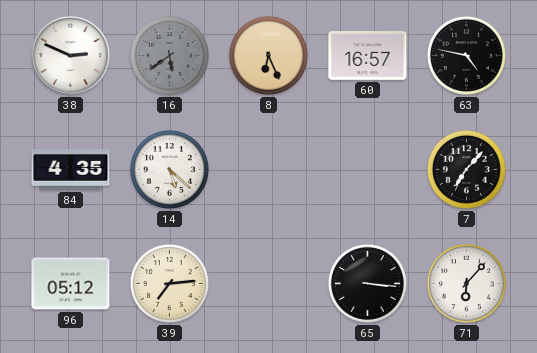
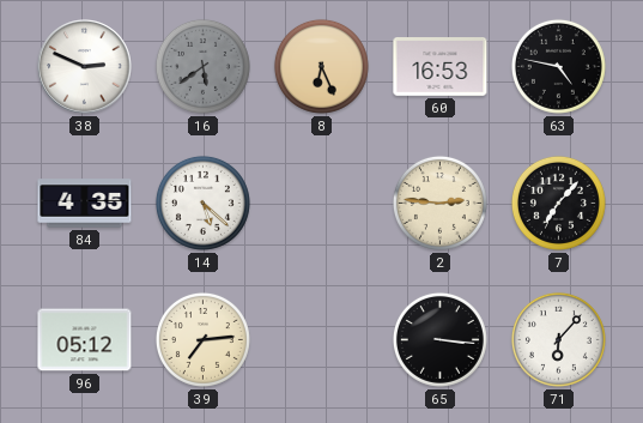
60: 16:57 -> 16:53 (441, 67)
2: none -> 2:46 (439, 203)
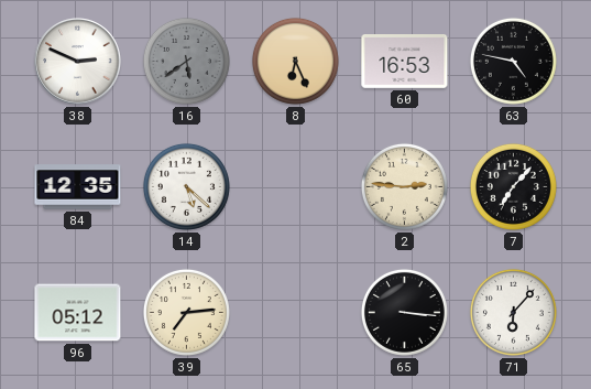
84: 4:35 -> 12:35 (78, 187)
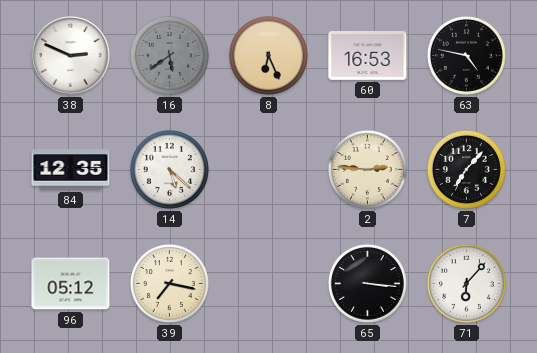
39: 7:14 -> 7:17 (169, 283)
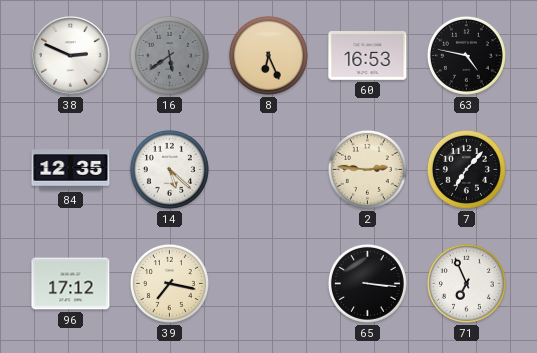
96: 05:12 -> 17:12 (71, 284)
71: 6:07 -> 6:56 (466, 283)
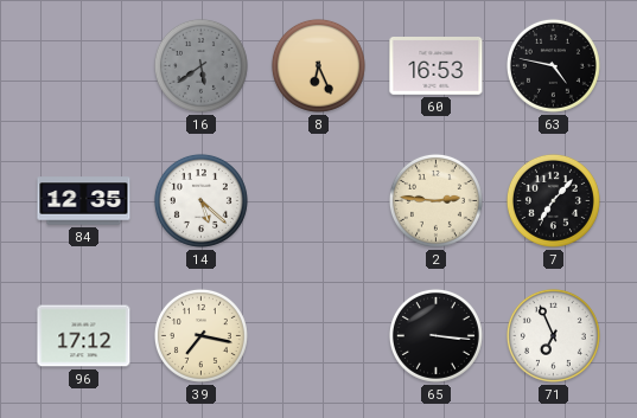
38: 2:49 -> none (71, 56)
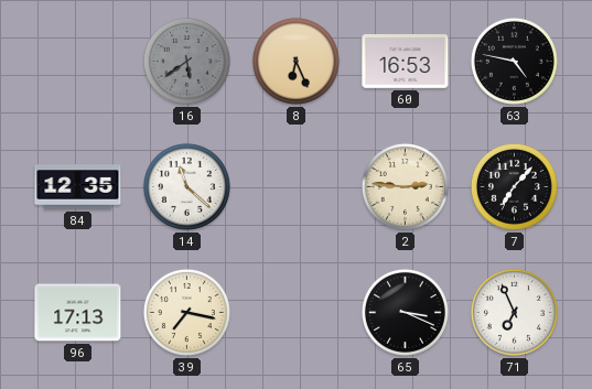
14: 5:22 -> 11:22 (186, 186)
96: 17:12 -> 17:13 (78, 313)
65: 3:16 -> 3:19 (405, 312)
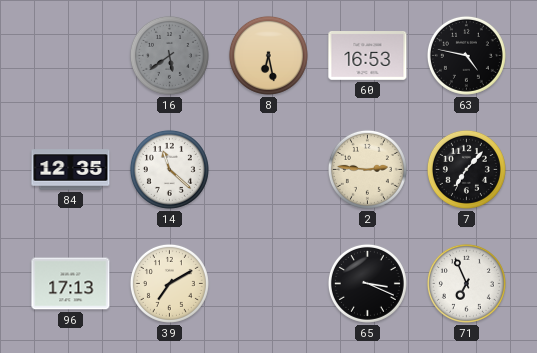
8: 6:26 -> 6:28 (268, 55)
39: 7:17 -> 7:10 (169, 283)
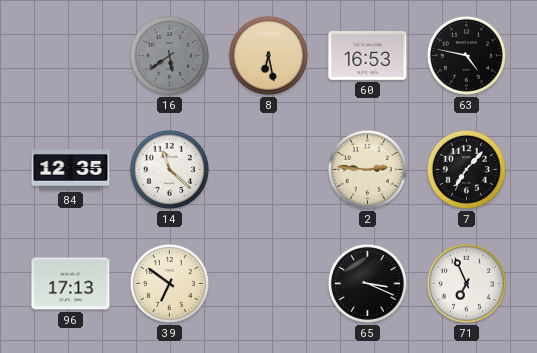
39: 7:10 -> 6:51 (169, 283)
